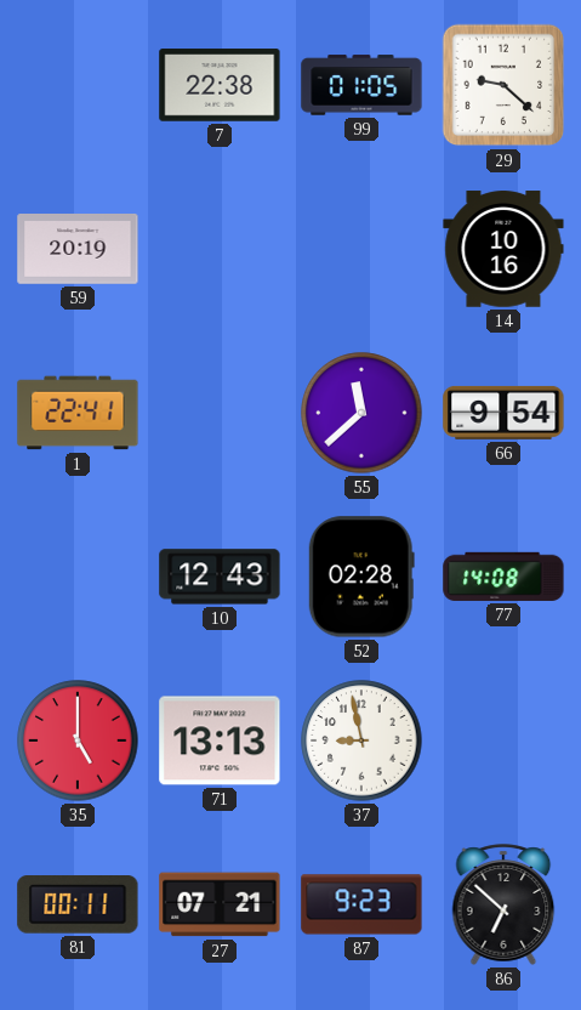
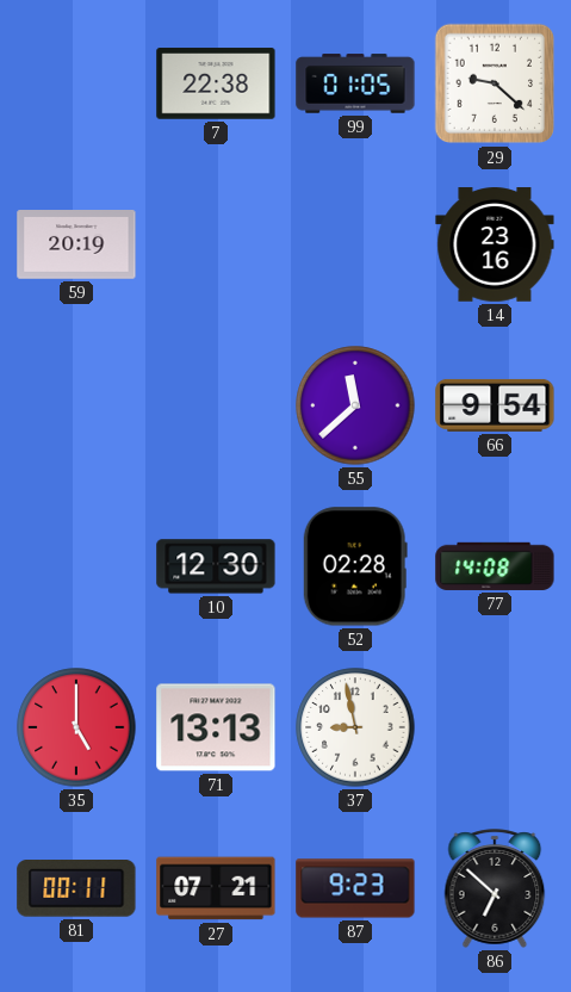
14: 10:16 -> 23:16 (495, 244)
1: 22:41 -> none (78, 413)
10: 12:43 -> 12:30 (216, 566)
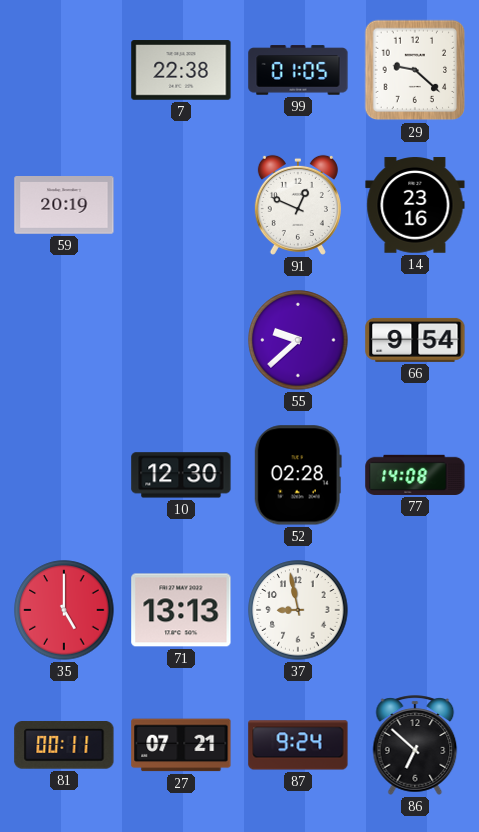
91: none -> 12:49 (298, 205)
55: 11:38 -> 9:38 (298, 340)
87: 9:23 -> 9:24 (298, 745)
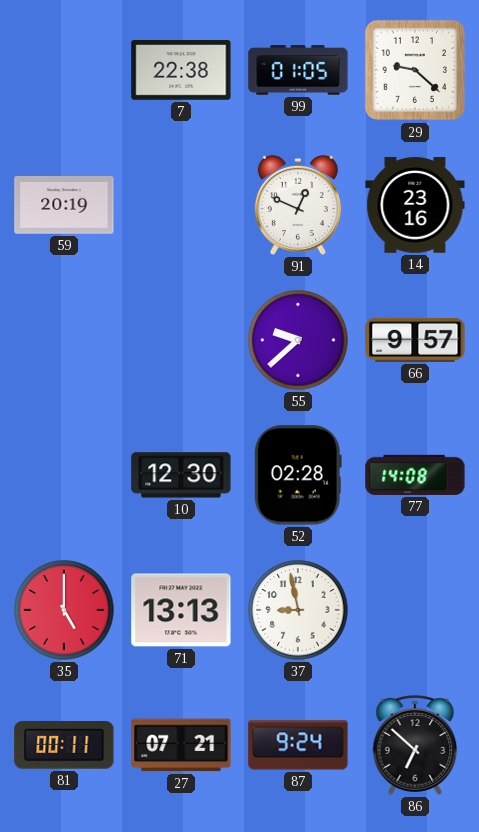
66: 9:54 -> 9:57 (415, 340)
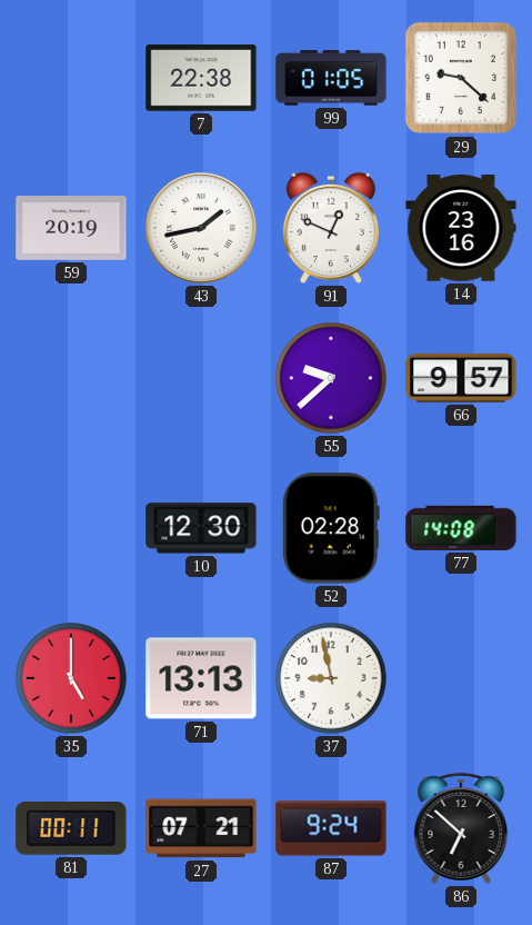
43: none -> 1:43 (202, 229)
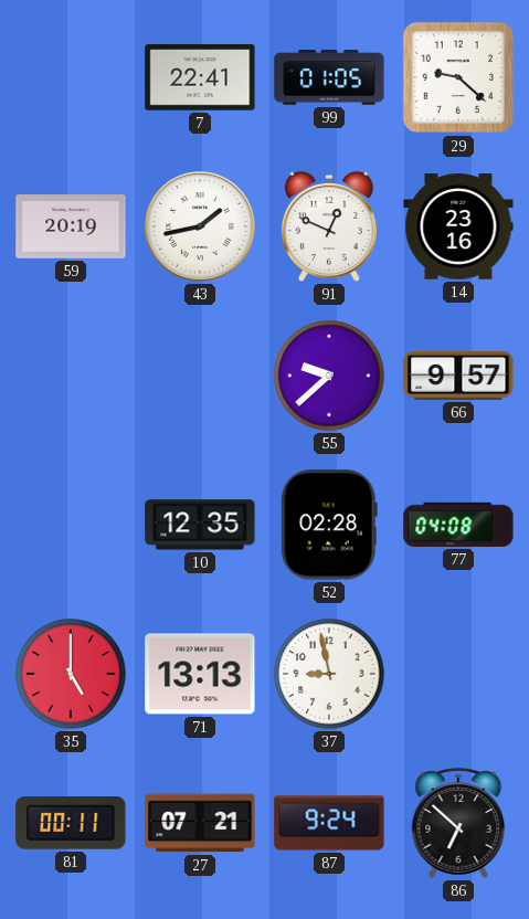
7: 22:38 -> 22:41 (200, 77)
10: 12:30 -> 12:35 (200, 525)
77: 14:08 -> 04:08 (458, 525)
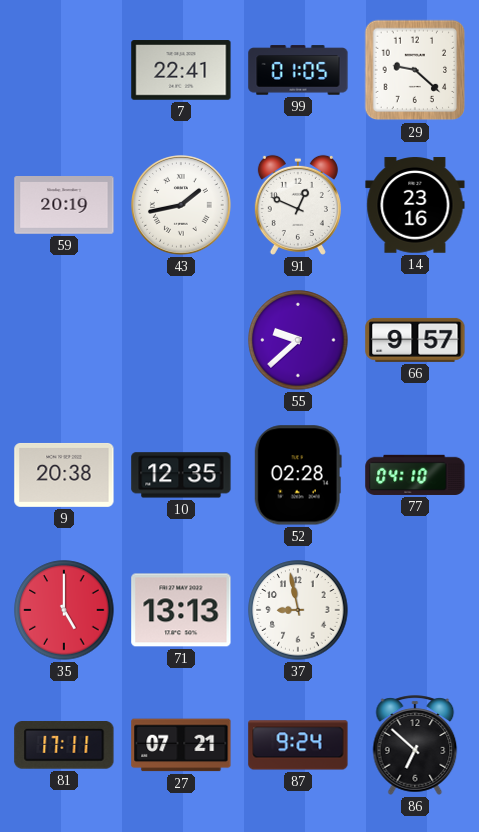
9: none -> 20:38 (64, 475)
77: 04:08 -> 04:10 (415, 475)
81: 00:11 -> 17:11 (64, 746)
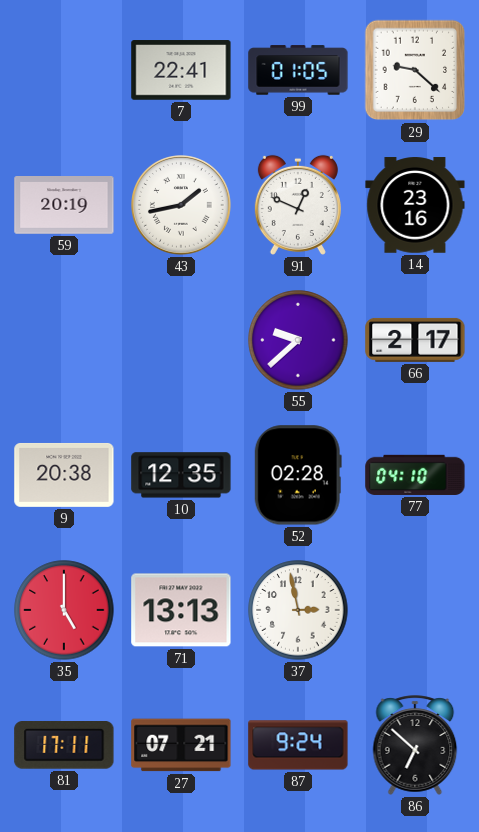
66: 9:57 -> 2:17 (415, 340)
37: 8:58 -> 2:58 (298, 610)
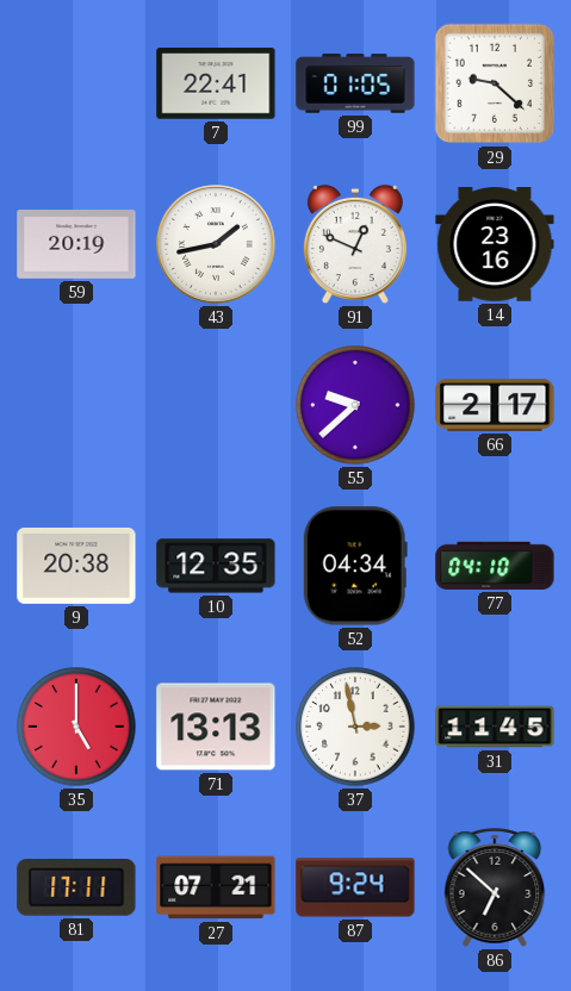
52: 02:28 -> 04:34 (355, 566)
31: none -> 11:45 (495, 727)
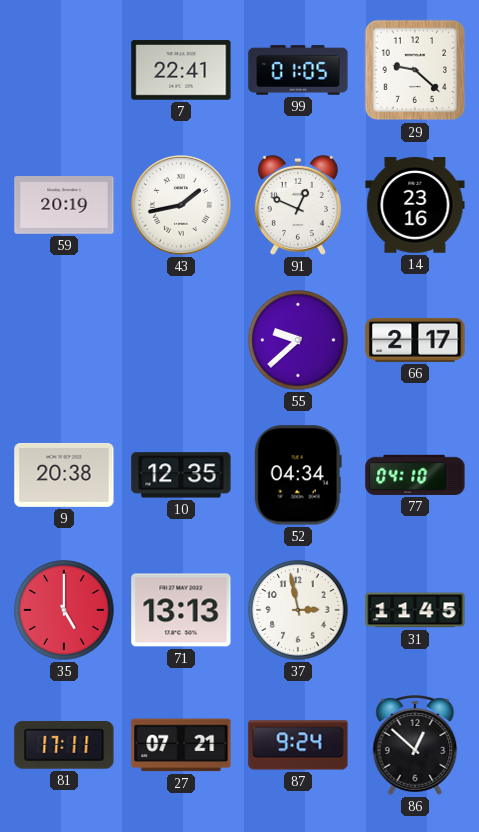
86: 6:52 -> 12:52 (415, 745)
